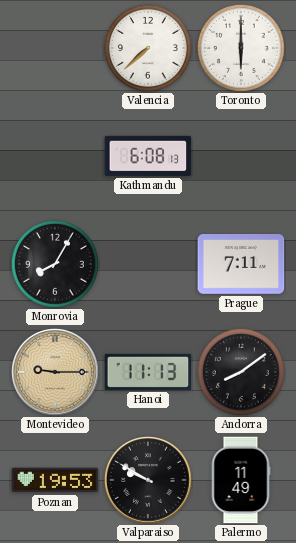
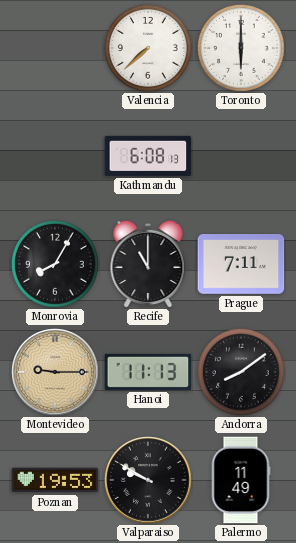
Recife: none -> 11:00 (148, 264)
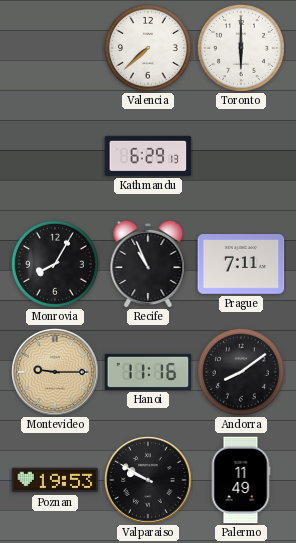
Kathmandu: 6:08 -> 6:29 (148, 156)
Recife: 11:00 -> 10:56 (148, 264)
Hanoi: 11:13 -> 11:16 (148, 372)
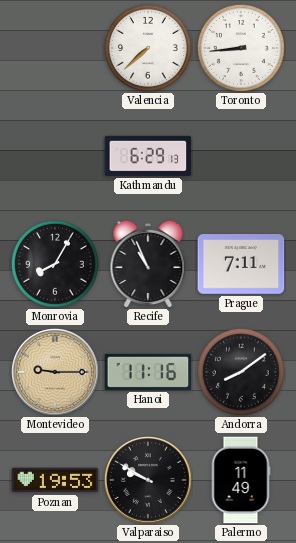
Toronto: 6:00 -> 8:44 (241, 48)
